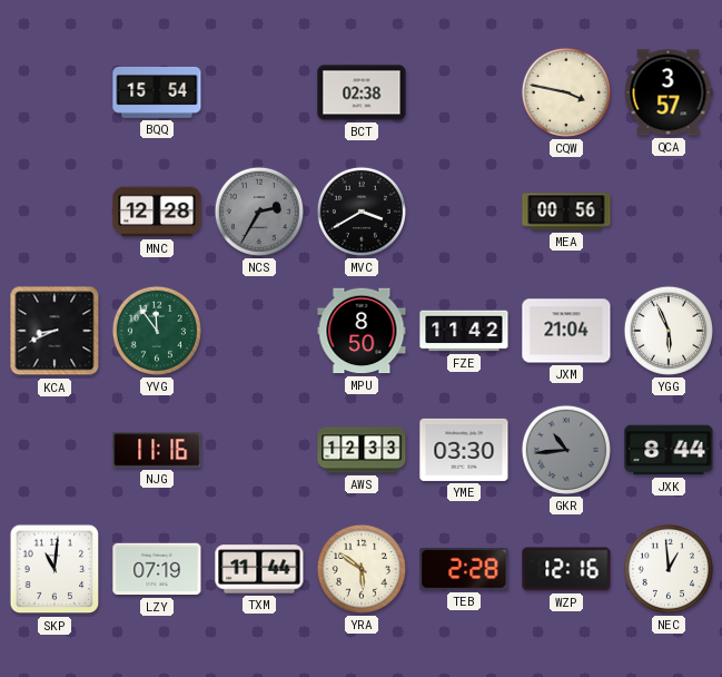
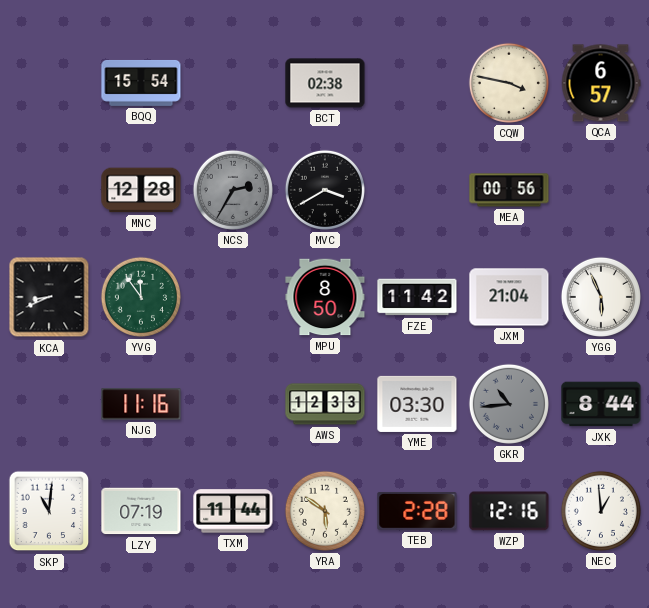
QCA: 3:57 -> 6:57 (601, 83)
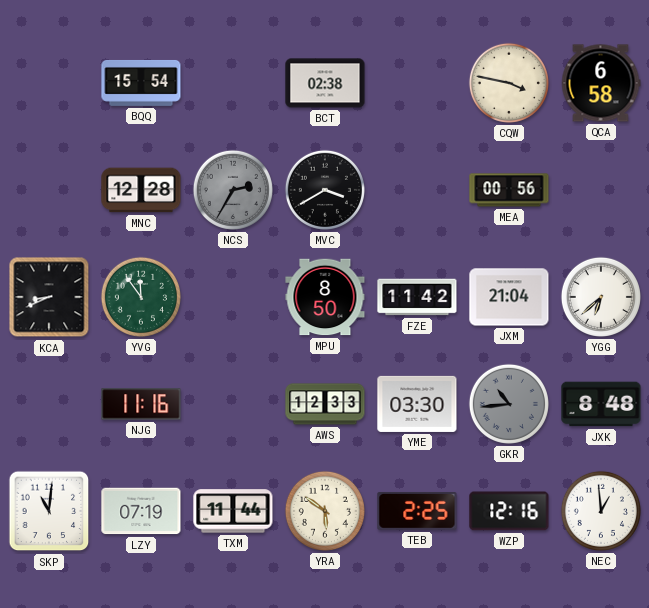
QCA: 6:57 -> 6:58 (601, 83)
YGG: 5:56 -> 6:38 (601, 297)
JXK: 8:44 -> 8:48 (601, 404)
TEB: 2:28 -> 2:25 (417, 511)
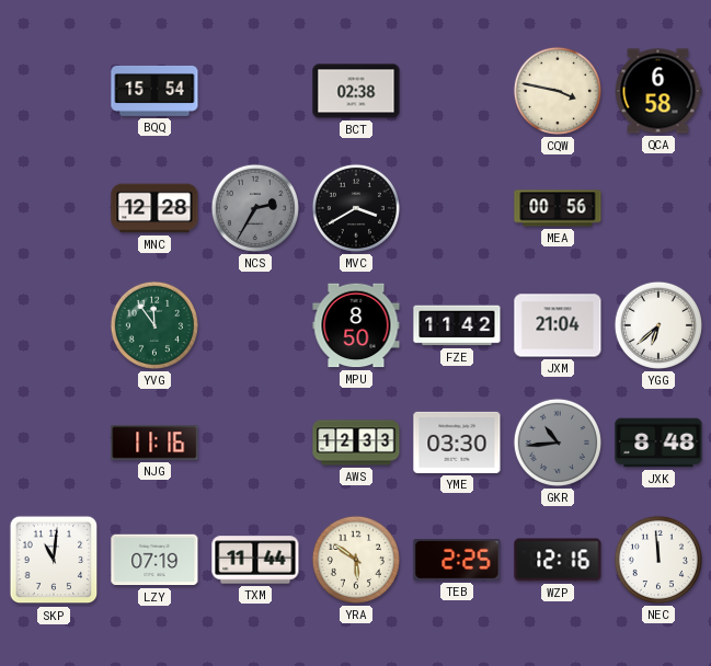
KCA: 8:41 -> none (49, 297)
NEC: 12:59 -> 11:59 (658, 560)
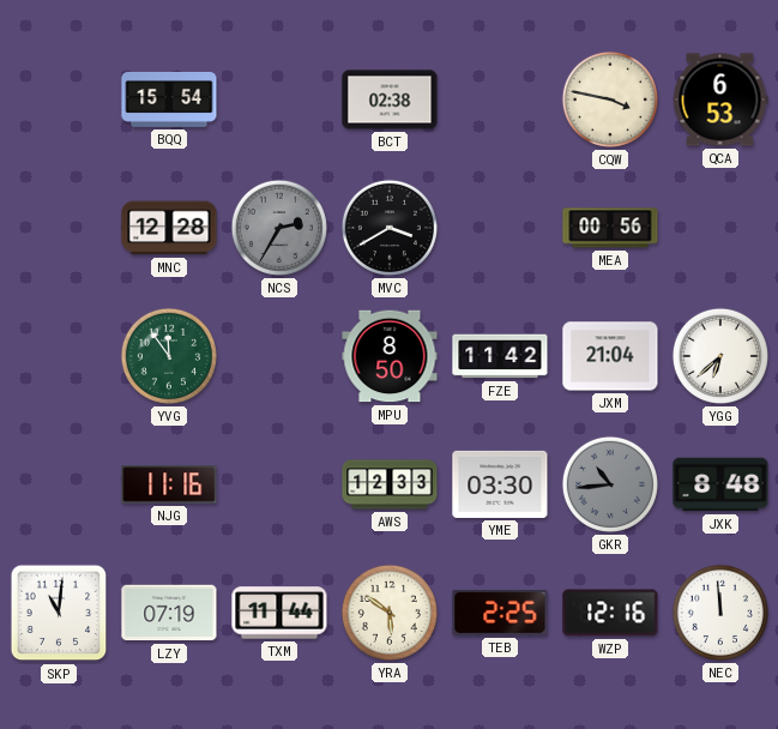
QCA: 6:58 -> 6:53 (720, 100)
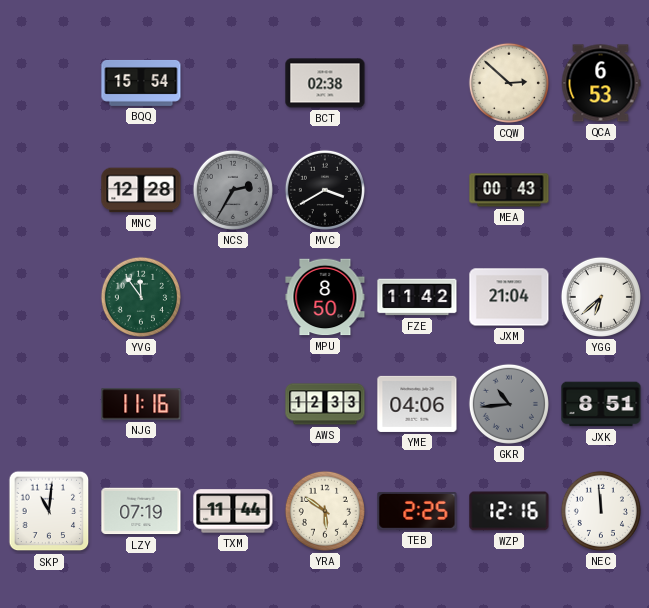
CQW: 3:47 -> 2:52 (509, 83)
MEA: 00:56 -> 00:43 (509, 190)
YME: 03:30 -> 04:06 (417, 404)
JXK: 8:48 -> 8:51 (601, 404)
